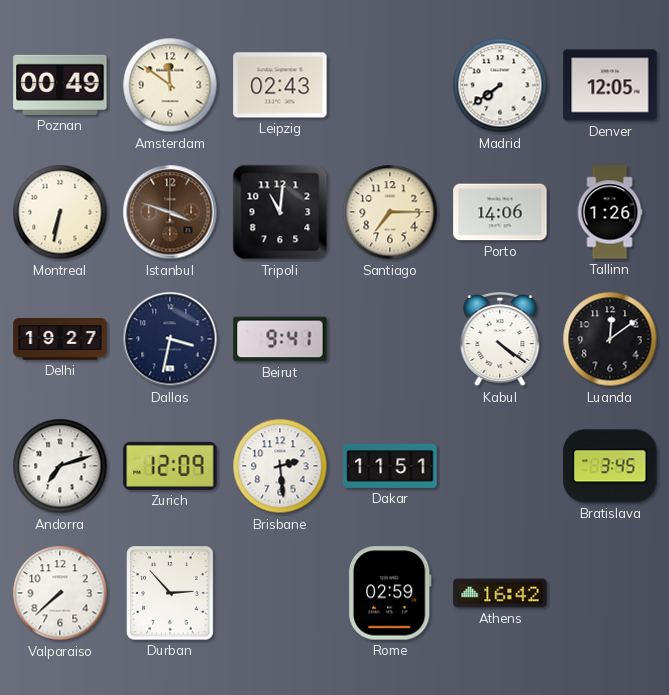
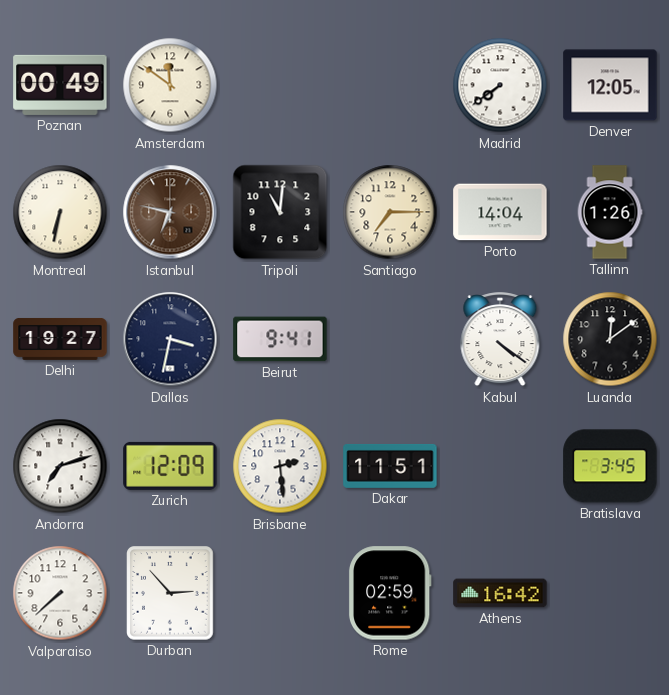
Leipzig: 02:43 -> none (280, 85)
Istanbul: 3:48 -> 6:47 (170, 212)
Porto: 14:06 -> 14:04 (500, 212)
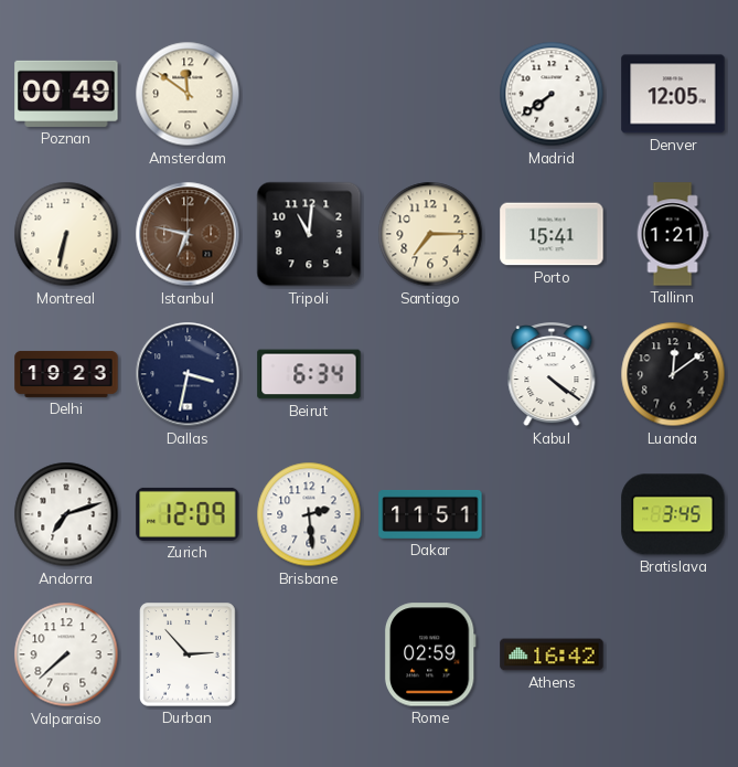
Porto: 14:04 -> 15:41 (552, 234)
Tallinn: 1:26 -> 1:21 (673, 234)
Delhi: 19:27 -> 19:23 (66, 374)
Beirut: 9:41 -> 6:34 (309, 374)
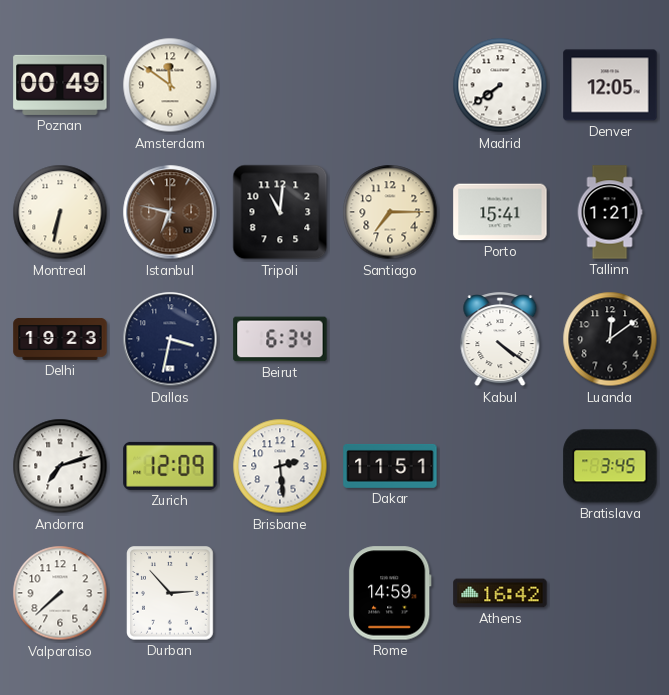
Rome: 02:59 -> 14:59 (390, 593)
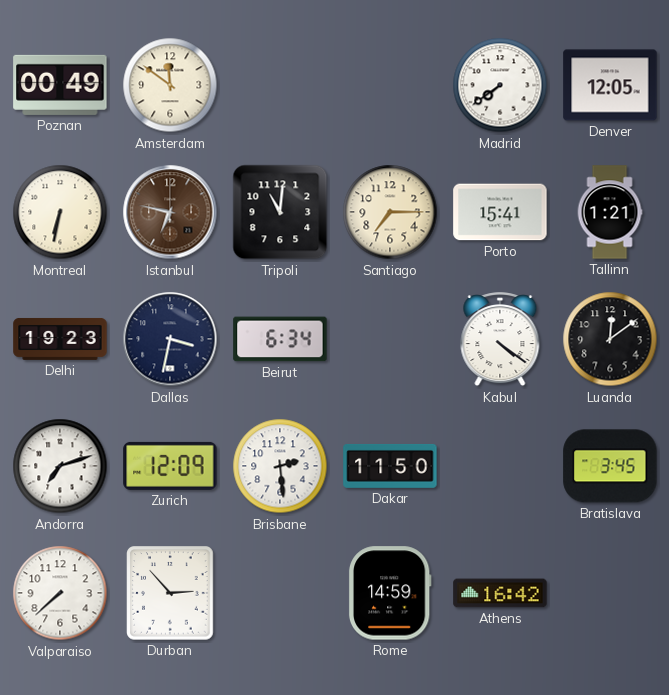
Dakar: 11:51 -> 11:50 (390, 466)
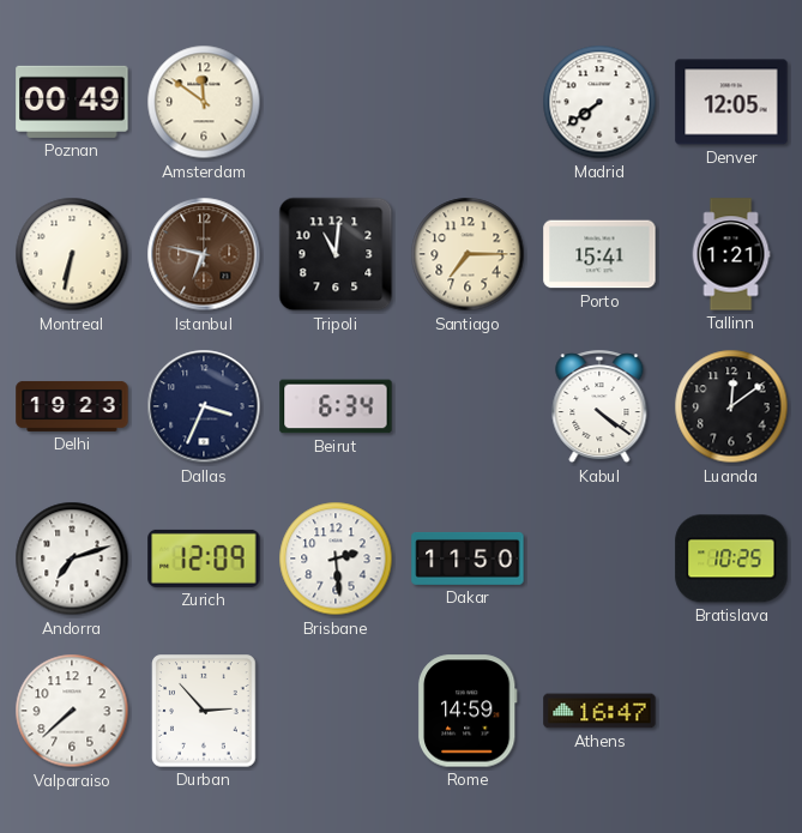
Dallas: 3:32 -> 3:34 (204, 406)
Bratislava: 3:45 -> 10:25 (731, 559)
Athens: 16:42 -> 16:47 (599, 711)
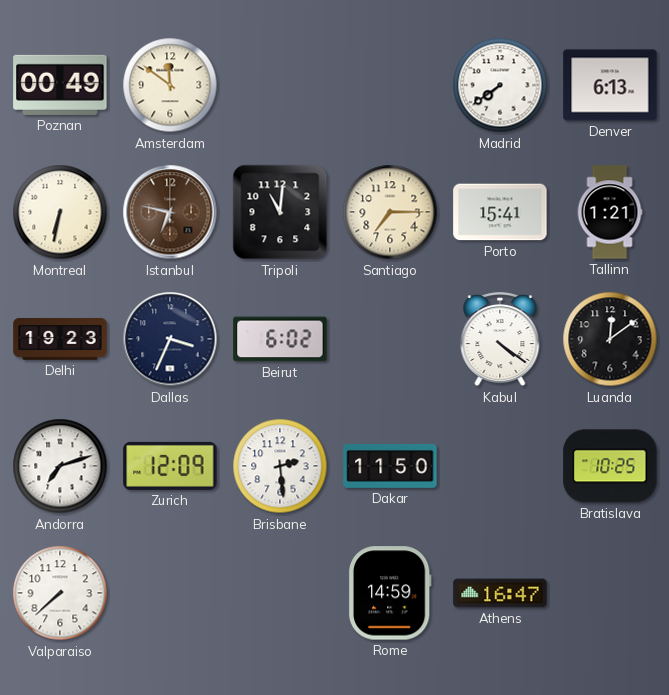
Denver: 12:05 -> 6:13 (610, 85)
Beirut: 6:34 -> 6:02 (280, 339)
Durban: 2:53 -> none (204, 711)
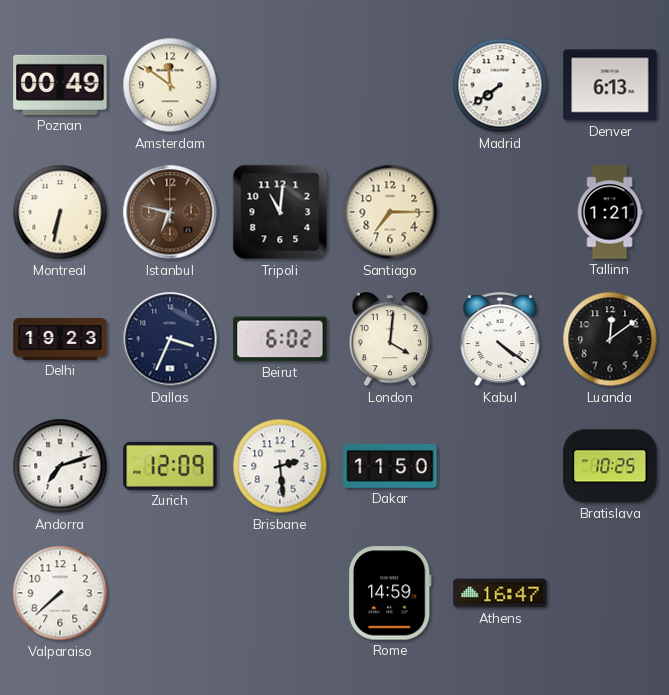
Porto: 15:41 -> none (500, 212)
London: none -> 4:01 (390, 340)
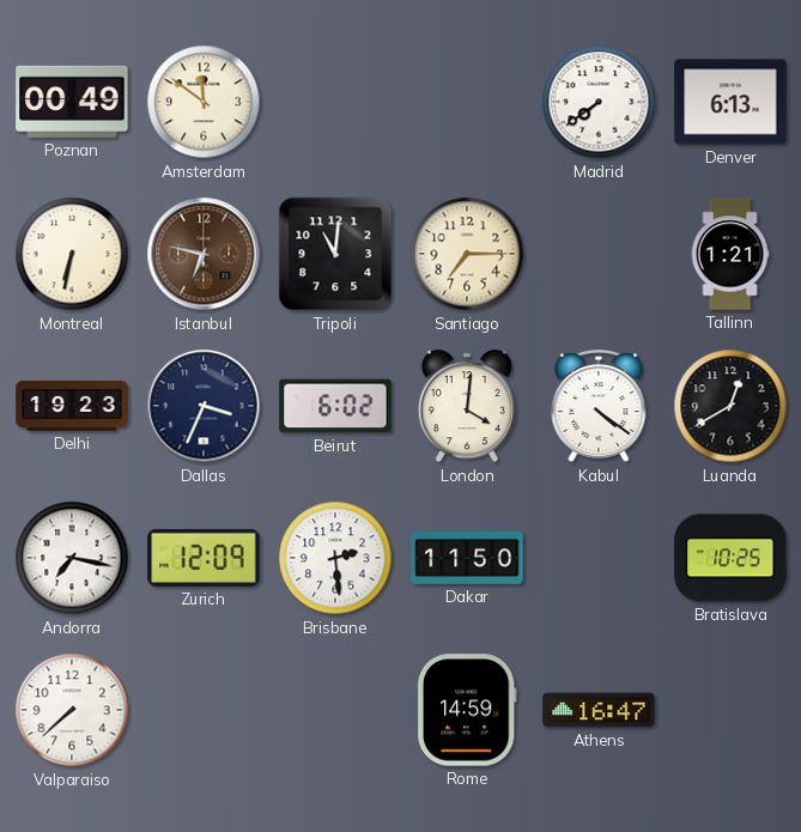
Luanda: 12:09 -> 12:40 (730, 406)
Andorra: 7:12 -> 7:17 (72, 558)
